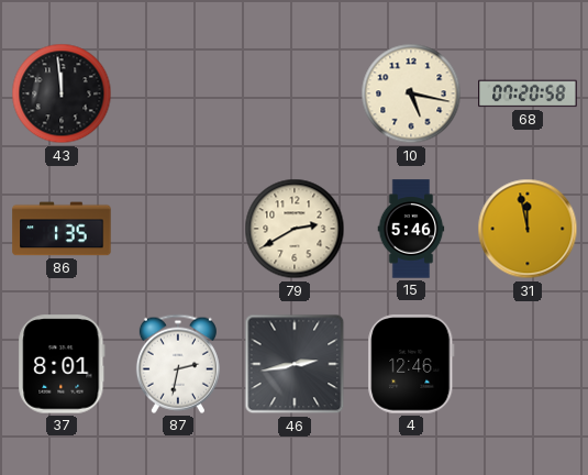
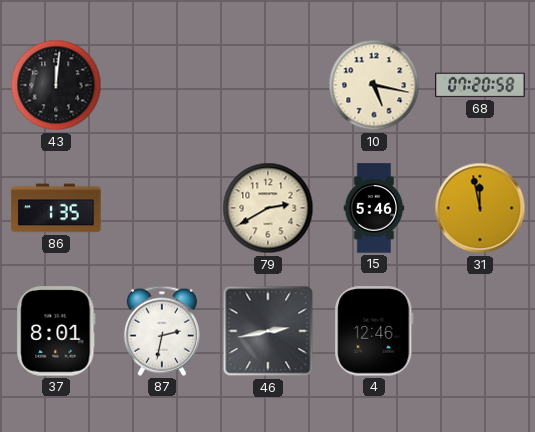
43: 11:59 -> 12:01 (56, 85)
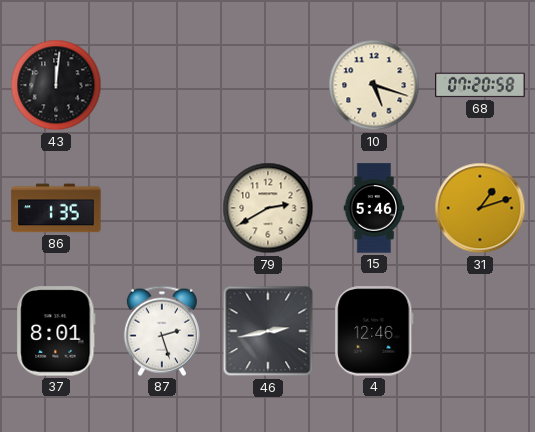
10: 5:17 -> 5:18 (374, 85)
31: 11:58 -> 1:12 (480, 208)
87: 2:32 -> 2:27 (162, 331)
